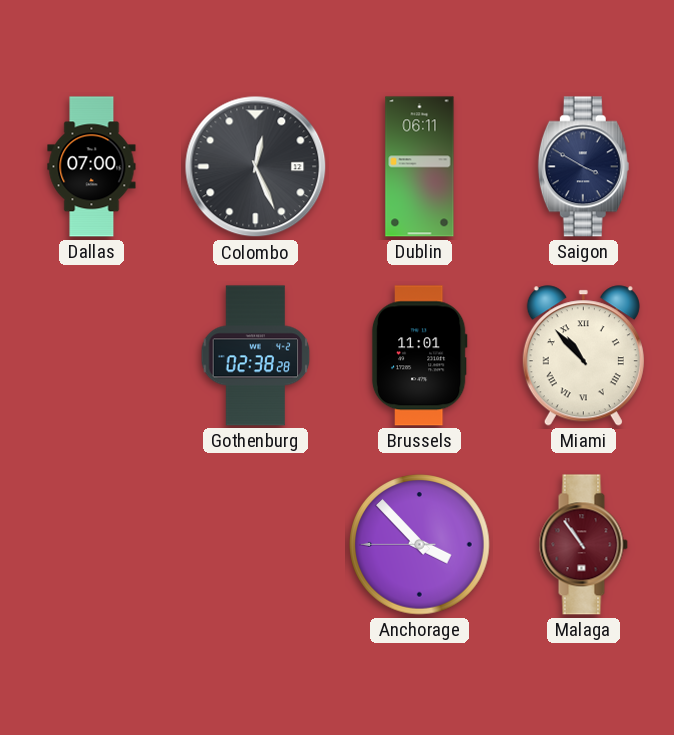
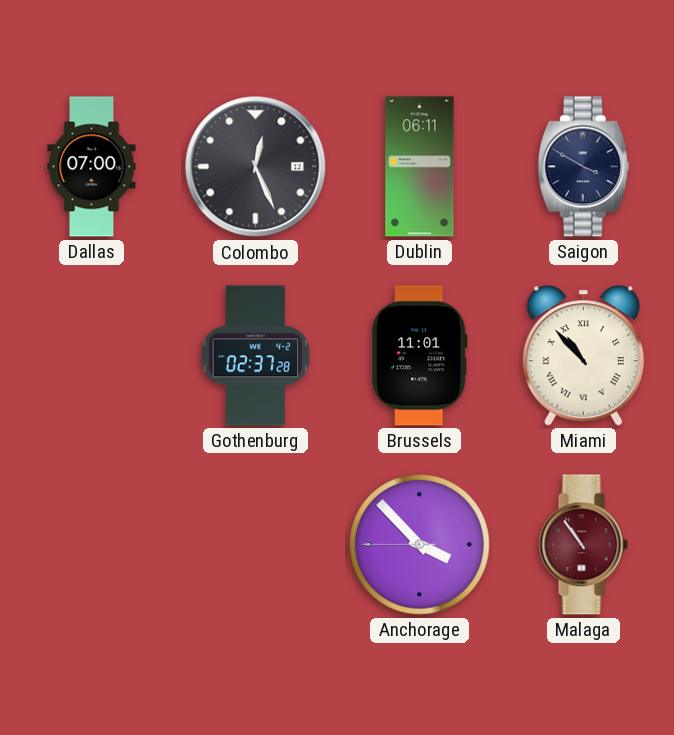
Gothenburg: 02:38 -> 02:37 (256, 356)
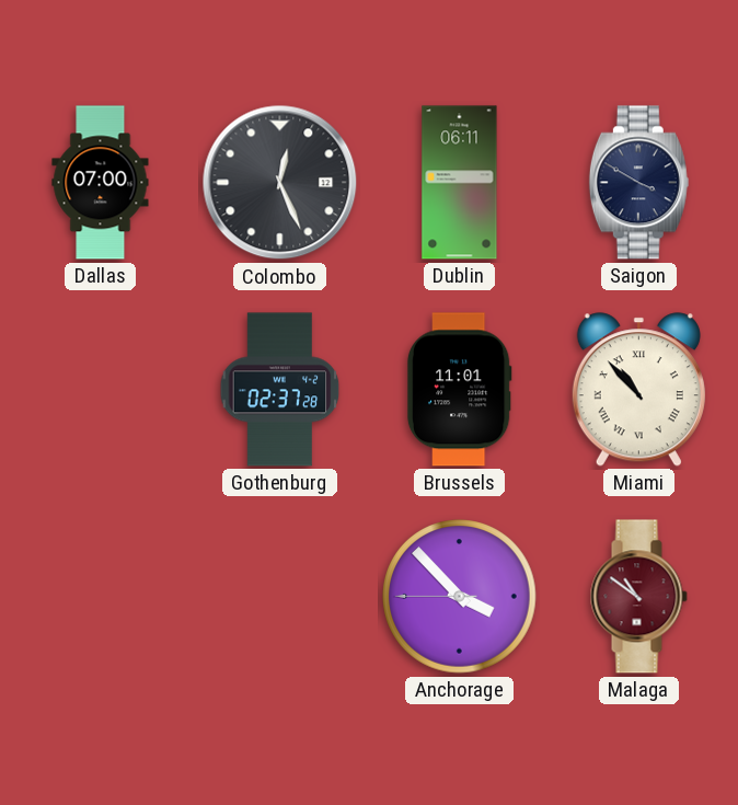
Malaga: 10:54 -> 10:51 (638, 597)
